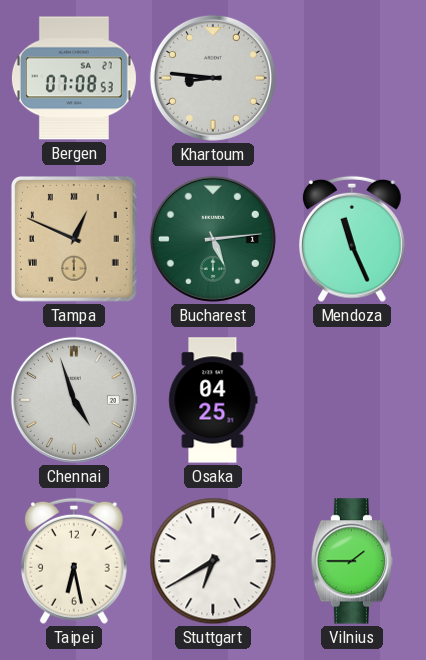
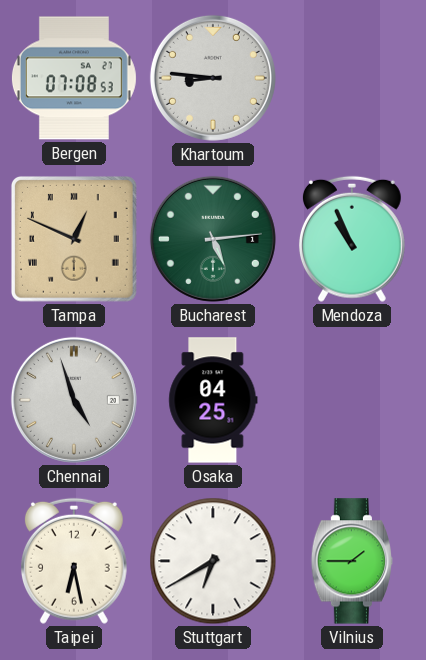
Mendoza: 11:26 -> 10:56 (352, 239)
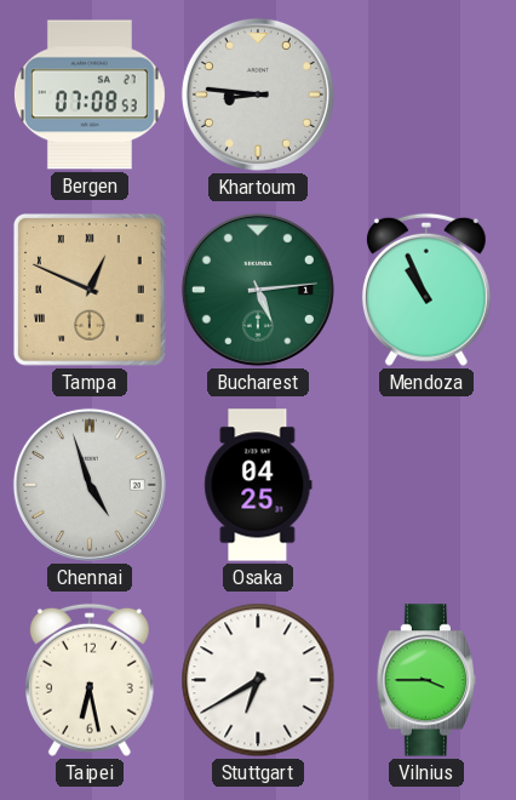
Vilnius: 1:45 -> 3:45 (425, 680)
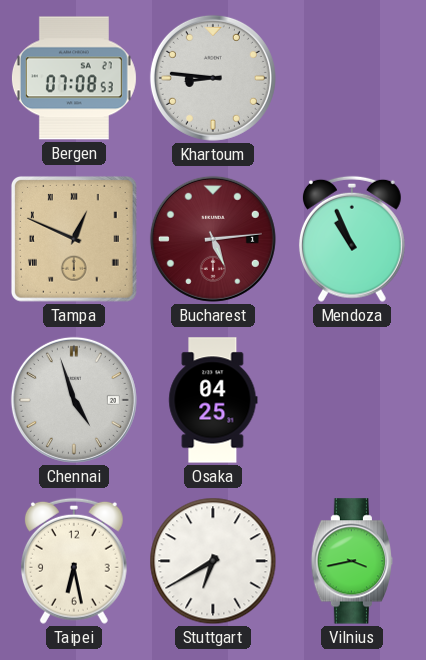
Bucharest dial: green -> burgundy (213, 239)
Vilnius: 3:45 -> 3:43 (351, 561)
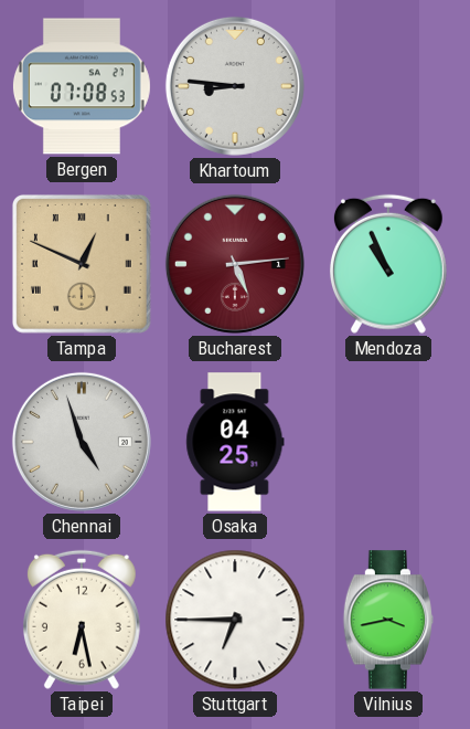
Stuttgart: 6:40 -> 6:45 (235, 620)
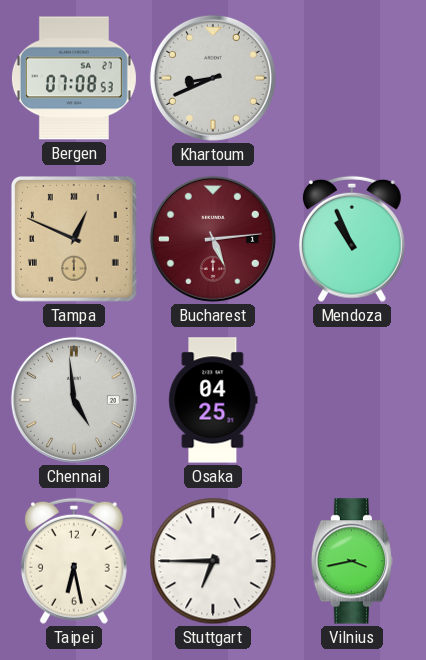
Khartoum: 8:46 -> 8:41 (213, 78)
Chennai: 4:57 -> 4:59 (74, 400)
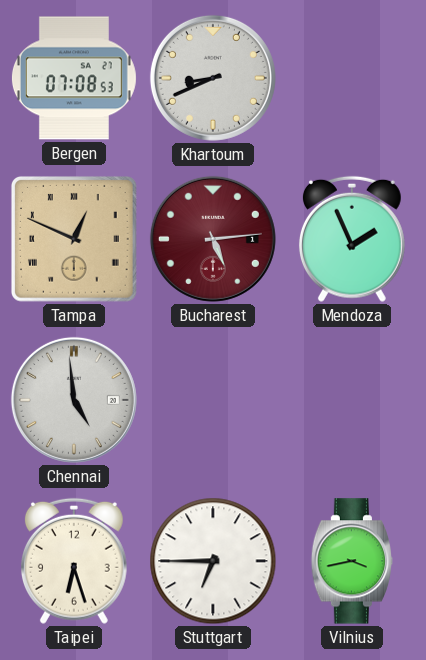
Mendoza: 10:56 -> 1:56 (352, 239)
Osaka: 04:25 -> none (213, 400)
Taipei: 6:28 -> 6:27 (74, 561)
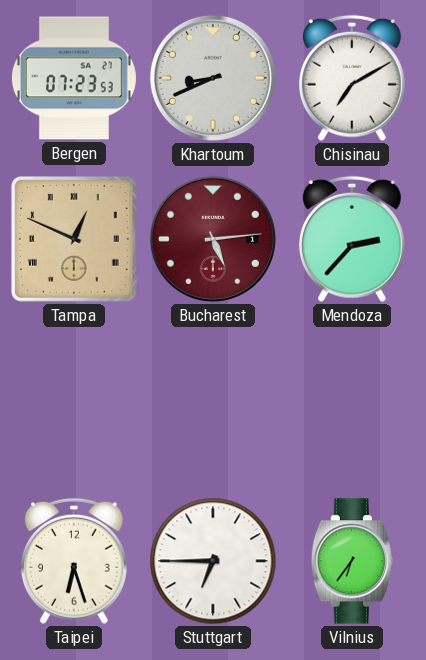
Bergen: 07:08 -> 07:23 (74, 78)
Chisinau: none -> 7:10 (352, 78)
Mendoza: 1:56 -> 2:37 (352, 239)
Chennai: 4:59 -> none (74, 400)
Vilnius: 3:43 -> 6:36 (351, 561)
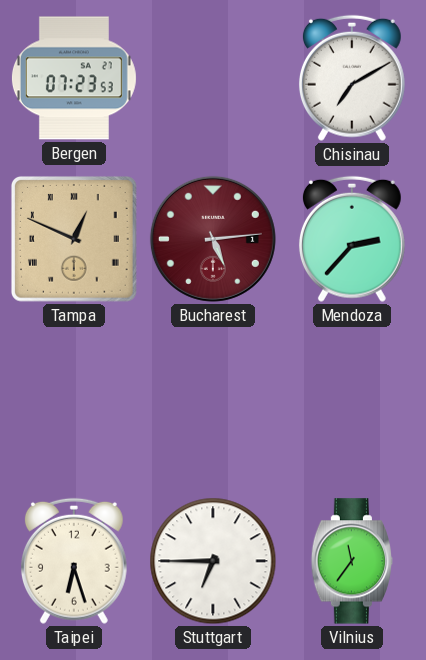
Khartoum: 8:41 -> none (213, 78)
Vilnius: 6:36 -> 11:36 (351, 561)
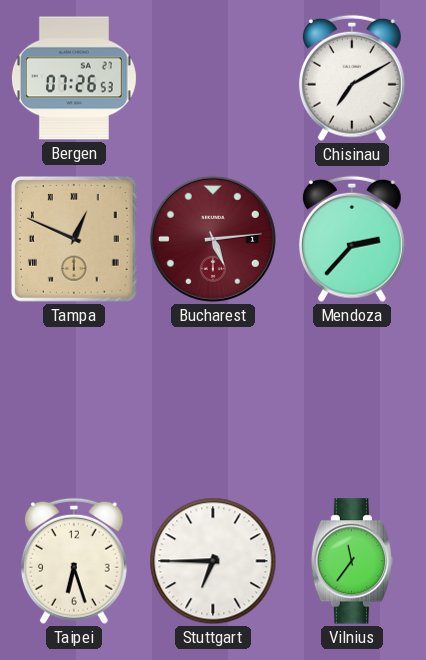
Bergen: 07:23 -> 07:26 (74, 78)
